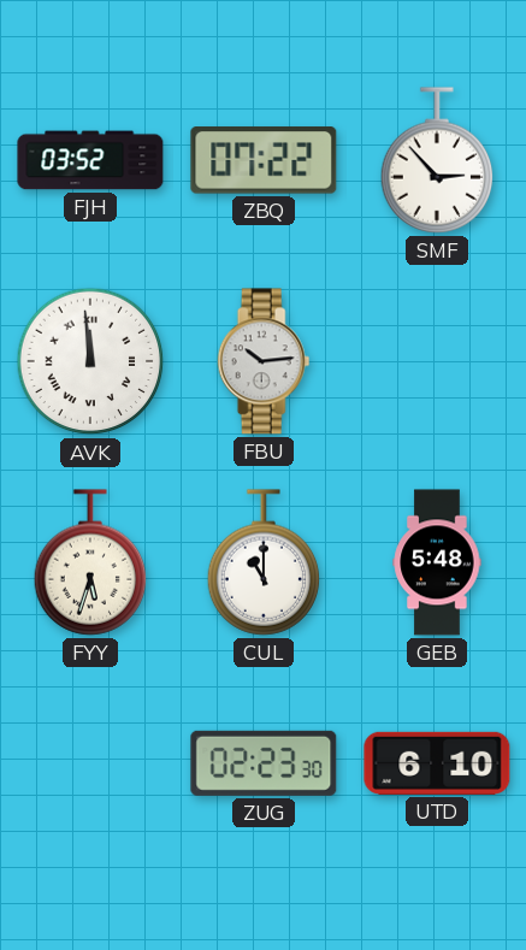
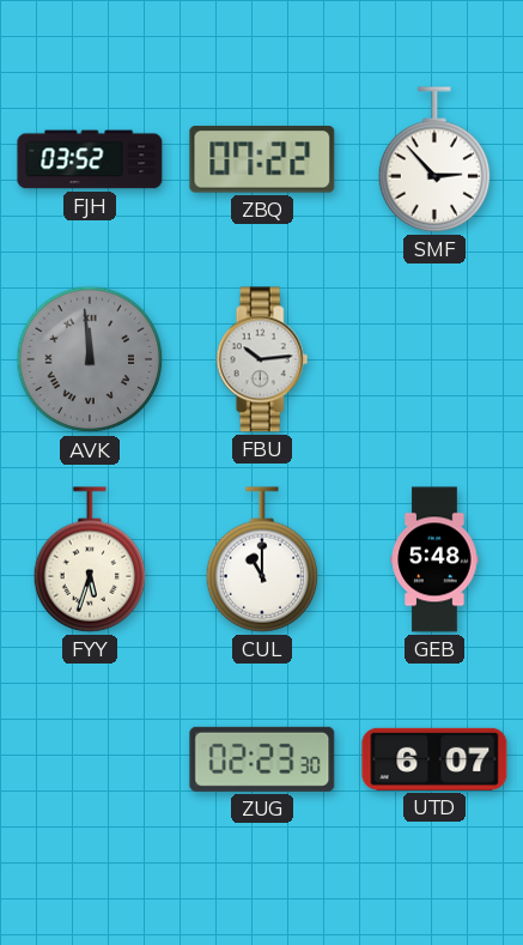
AVK dial: white -> grey (90, 359)
UTD: 6:10 -> 6:07 (434, 759)
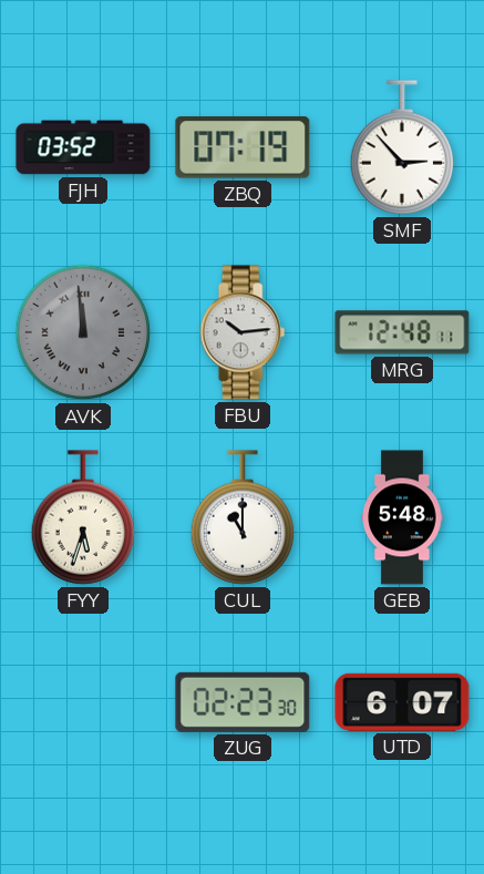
ZBQ: 07:22 -> 07:19 (243, 147)
MRG: none -> 12:48 (402, 332)
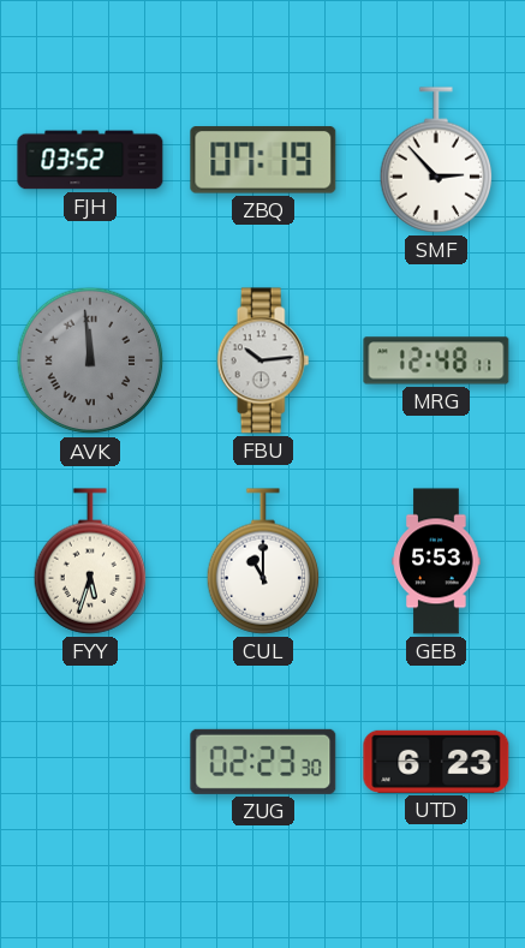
GEB: 5:48 -> 5:53 (436, 561)
UTD: 6:07 -> 6:23 (436, 762)
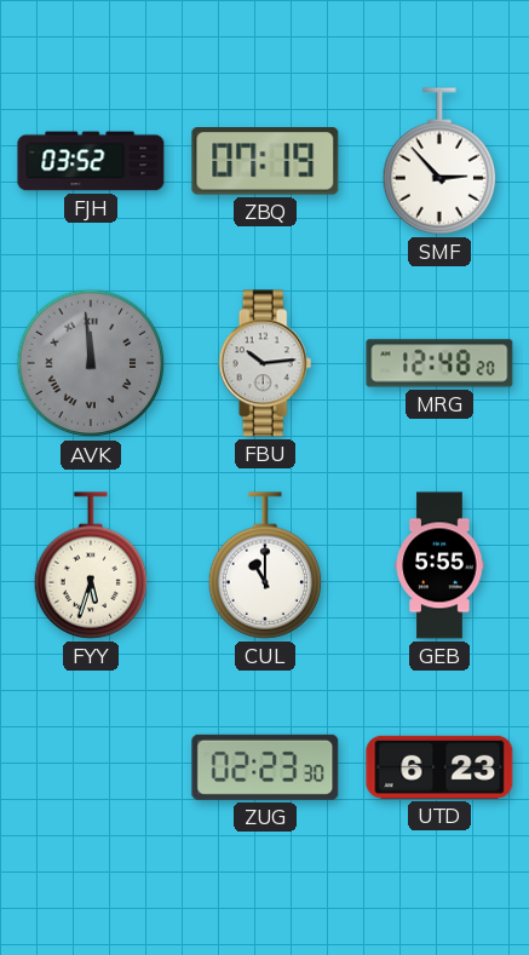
MRG: 12:48:11 -> 12:48:20 (439, 363)
GEB: 5:53 -> 5:55 (439, 565)
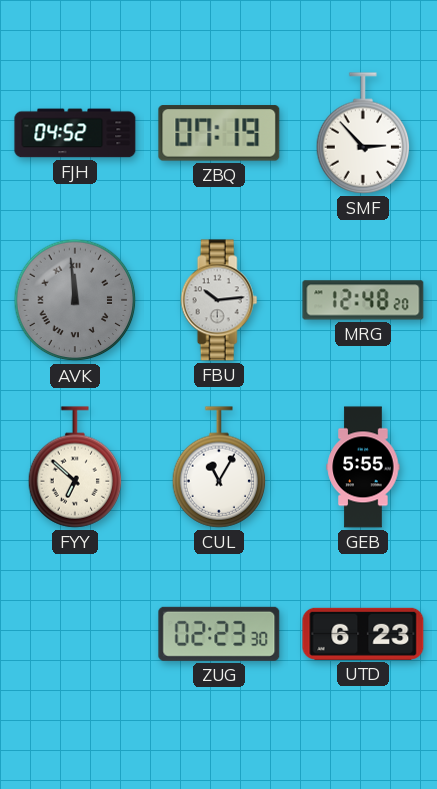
FJH: 03:52 -> 04:52 (75, 133)
FYY: 5:33 -> 6:52 (75, 467)
CUL: 11:00 -> 11:05 (219, 467)
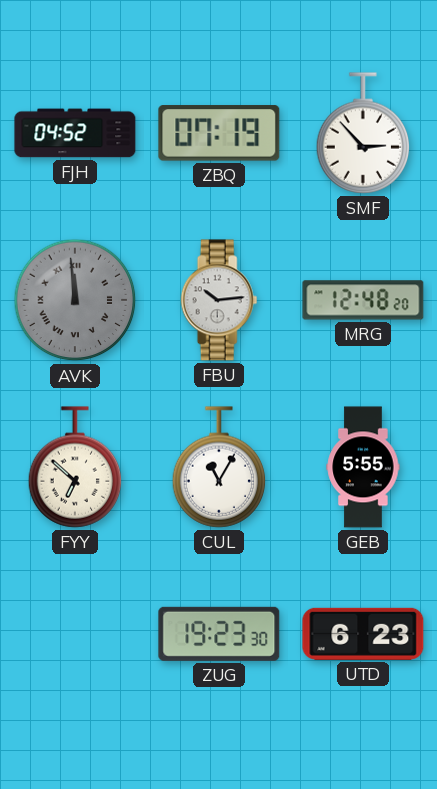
ZUG: 02:23 -> 19:23 (219, 634)
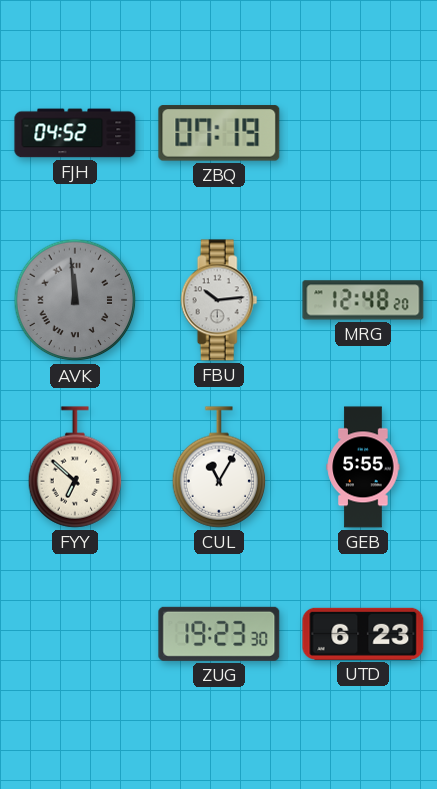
SMF: 2:53 -> none (363, 133)
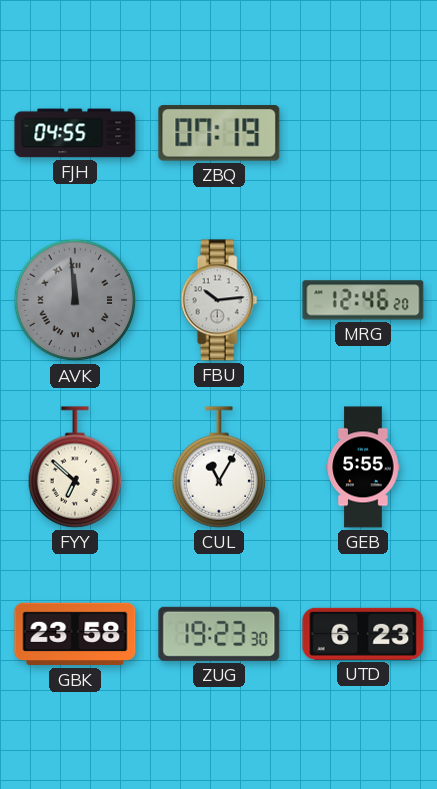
FJH: 04:52 -> 04:55 (75, 133)
MRG: 12:48 -> 12:46 (363, 300)
GBK: none -> 23:58 (75, 634)
